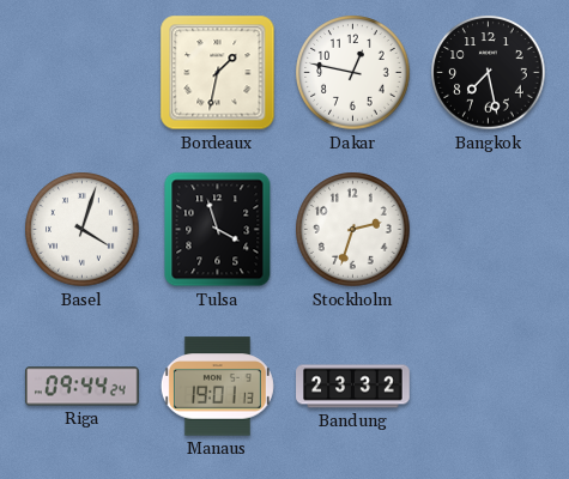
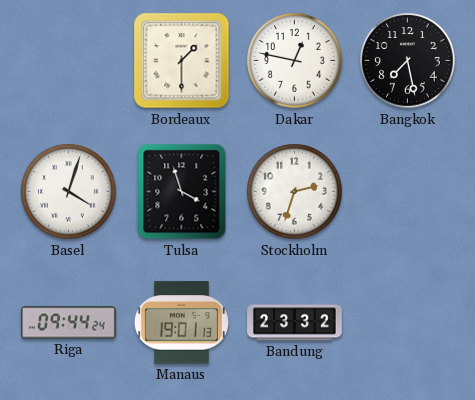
Bordeaux: 1:32 -> 1:30 (182, 61)
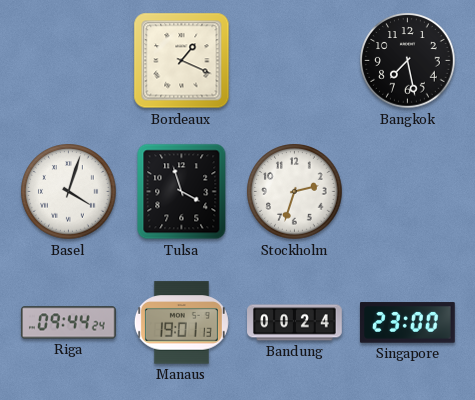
Bordeaux: 1:30 -> 1:19 (182, 61)
Dakar: 12:47 -> none (295, 61)
Bandung: 23:32 -> 00:24 (295, 323)
Singapore: none -> 23:00 (407, 323)
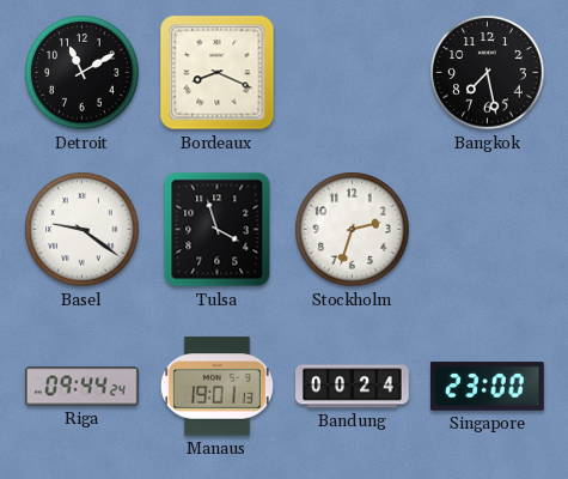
Detroit: none -> 11:10 (83, 73)
Bordeaux: 1:19 -> 8:19 (218, 73)
Basel: 4:03 -> 9:21 (83, 230)
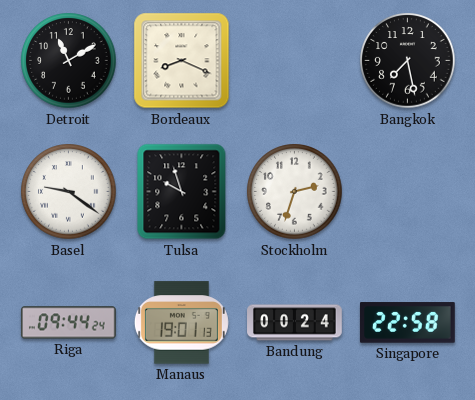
Tulsa: 3:57 -> 9:57 (182, 192)
Singapore: 23:00 -> 22:58 (407, 323)
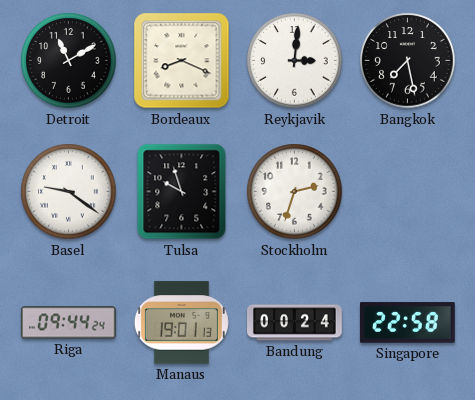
Reykjavik: none -> 3:01 (295, 61)
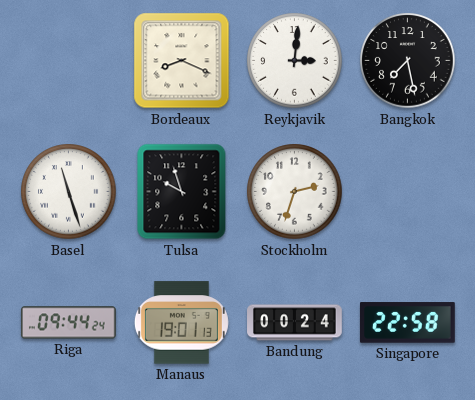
Detroit: 11:10 -> none (69, 61)
Basel: 9:21 -> 11:27 (69, 192)
